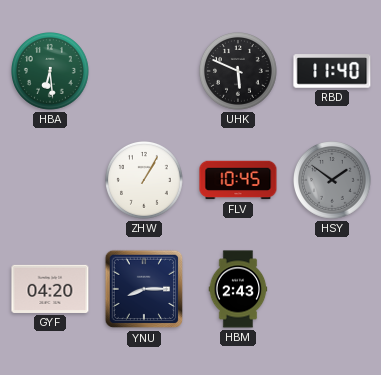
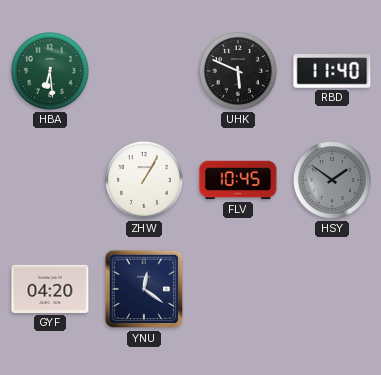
YNU: 8:15 -> 12:21 (144, 289)
HBM: 2:43 -> none (238, 289)
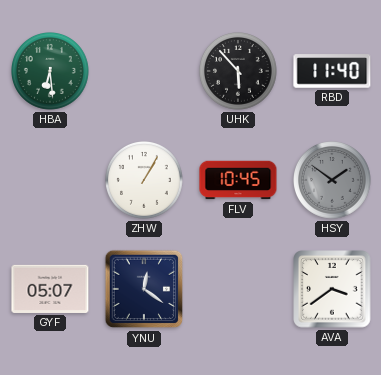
UHK: 5:49 -> 5:53 (239, 72)
GYF: 04:20 -> 05:07 (50, 289)
AVA: none -> 3:39 (332, 289)
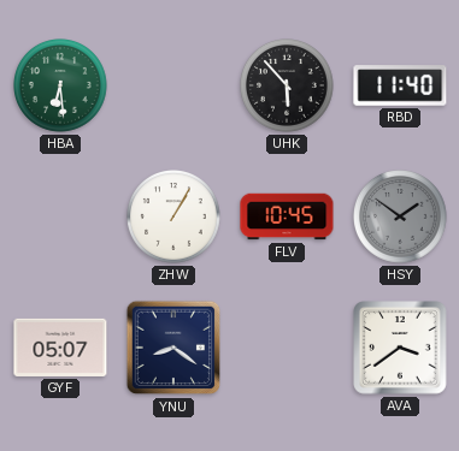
YNU: 12:21 -> 8:21 (173, 348)
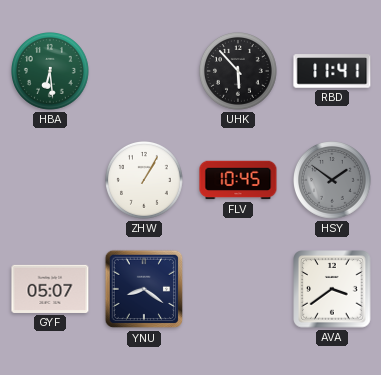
RBD: 11:40 -> 11:41 (332, 71)
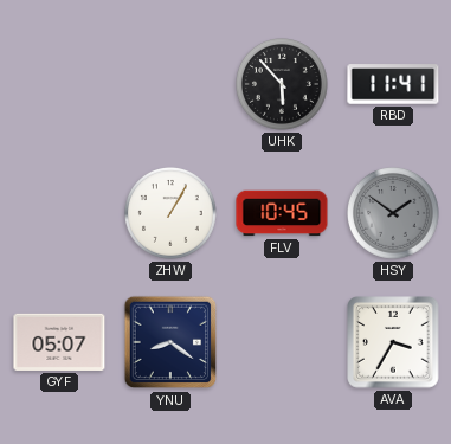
HBA: 6:29 -> none (51, 72)
AVA: 3:39 -> 3:35 (393, 342)
